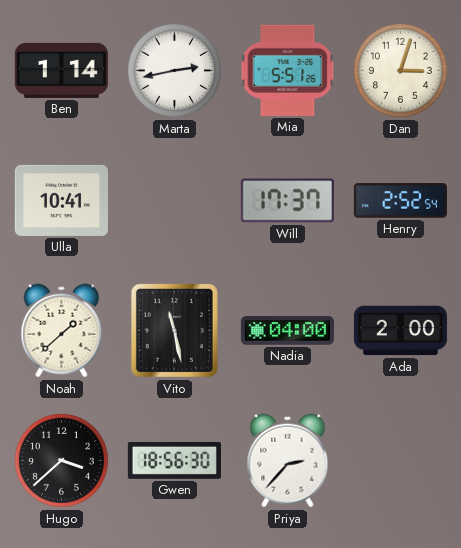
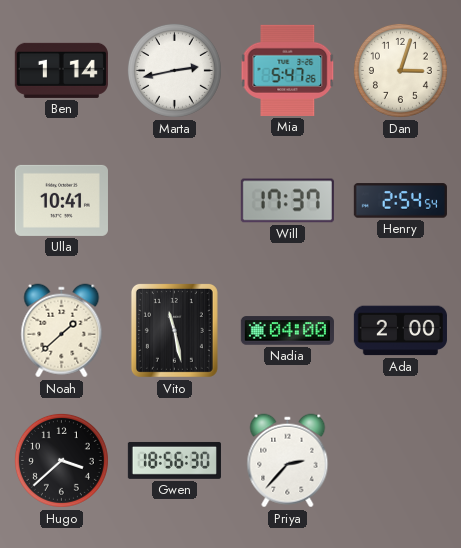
Mia: 5:51 -> 5:47 (288, 70)
Henry: 2:52 -> 2:54 (400, 201)
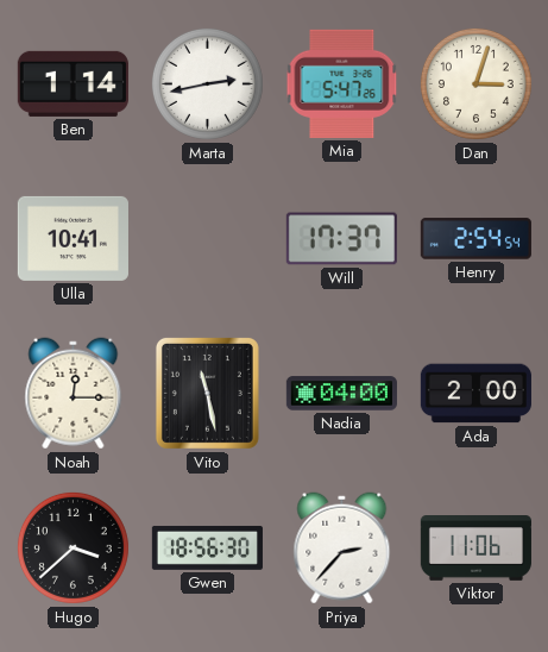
Noah: 1:38 -> 12:15 (74, 394)
Viktor: none -> 11:06 (475, 548)
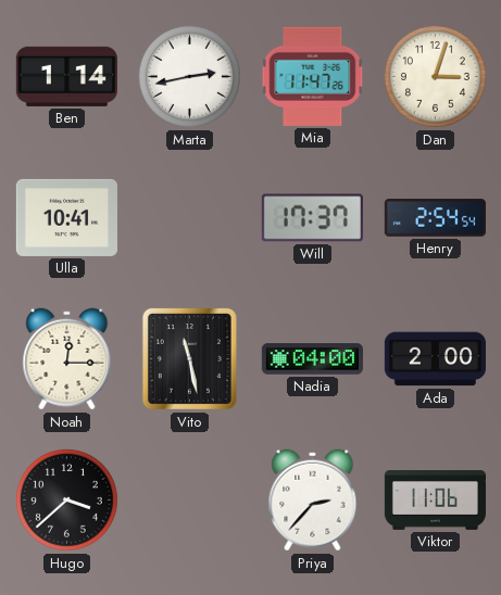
Mia: 5:47 -> 11:47 (313, 76)
Gwen: 18:56 -> none (207, 547)
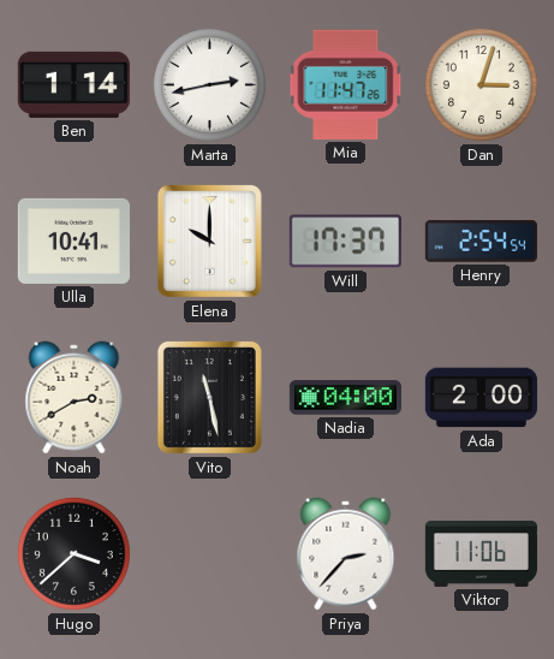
Elena: none -> 10:00 (209, 241)
Noah: 12:15 -> 2:40 (75, 398)
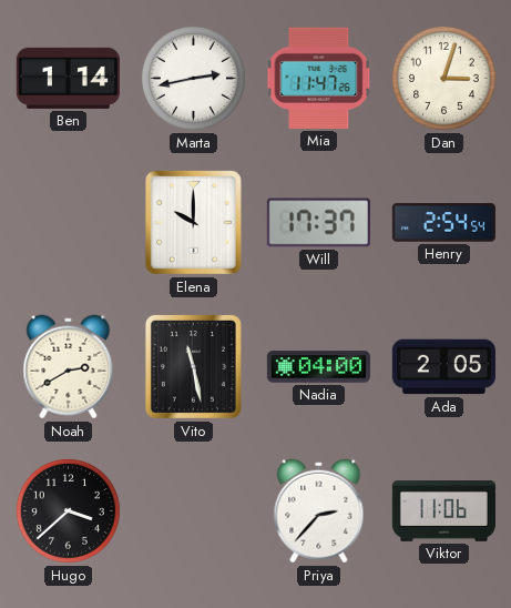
Ulla: 10:41 -> none (73, 241)
Ada: 2:00 -> 2:05 (443, 367)
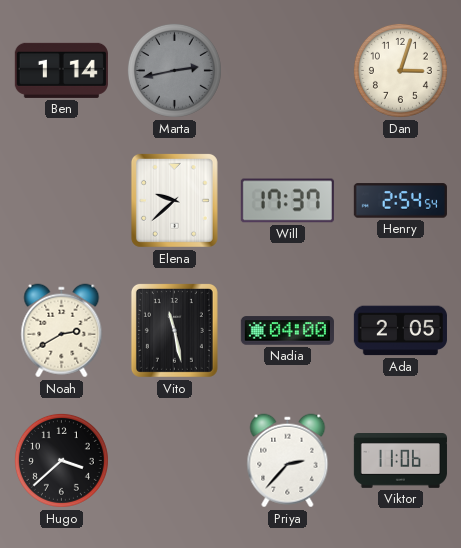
Marta dial: white -> grey (174, 70)
Mia: 11:47 -> none (319, 78)
Elena: 10:00 -> 9:38 (174, 200)
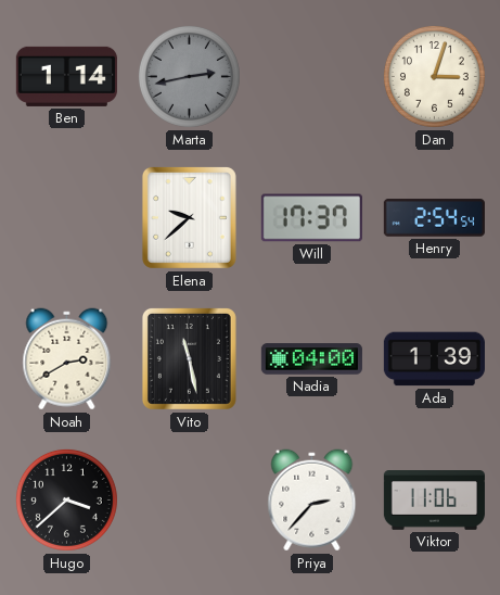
Ada: 2:05 -> 1:39 (434, 359)
